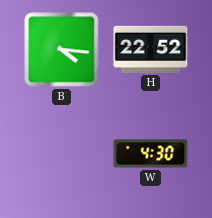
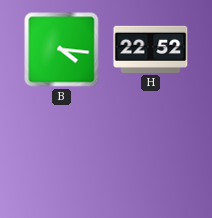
W: 4:30 -> none (151, 154)
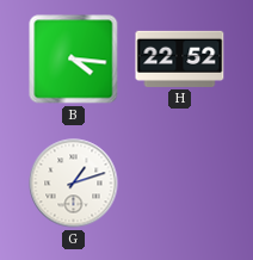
G: none -> 1:12 (74, 184)
